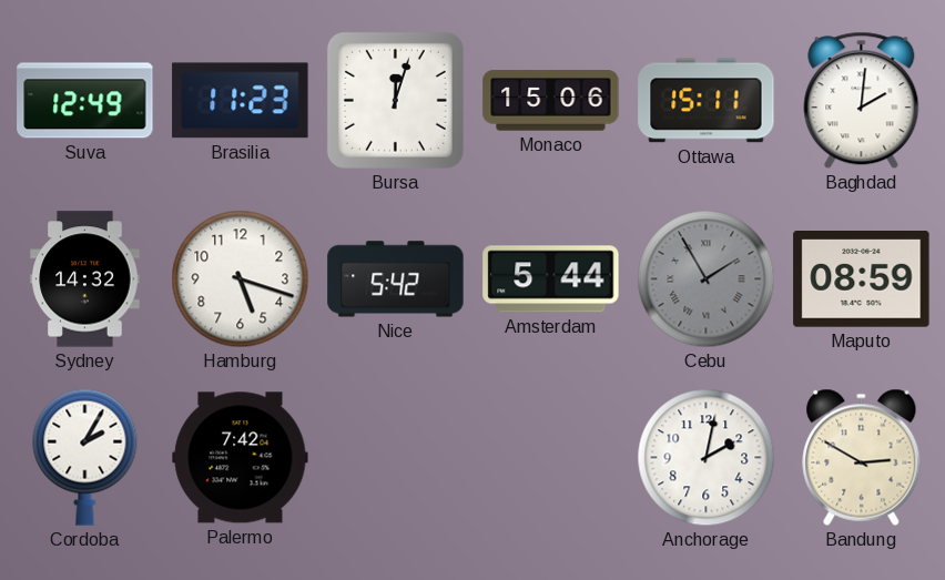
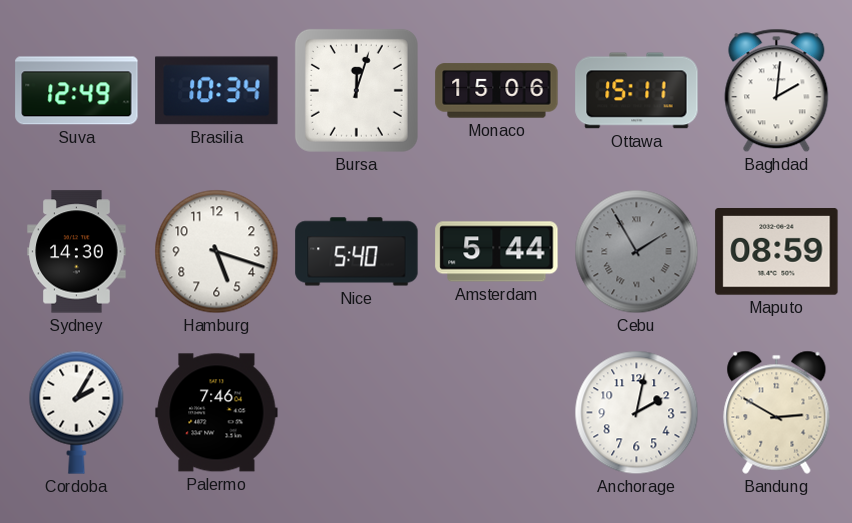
Brasilia: 11:23 -> 10:34 (217, 91)
Sydney: 14:32 -> 14:30 (77, 252)
Nice: 5:42 -> 5:40 (357, 252)
Palermo: 7:42 -> 7:46 (217, 413)
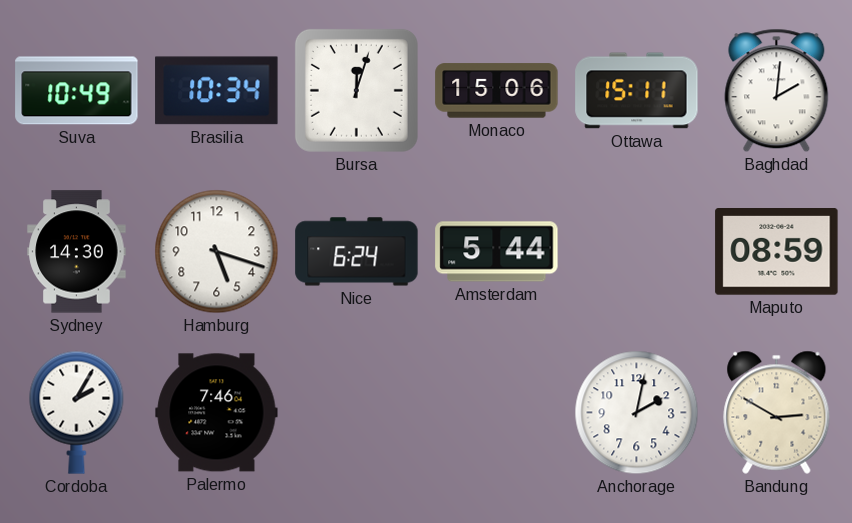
Suva: 12:49 -> 10:49 (77, 91)
Nice: 5:40 -> 6:24 (357, 252)
Cebu: 1:55 -> none (637, 252)
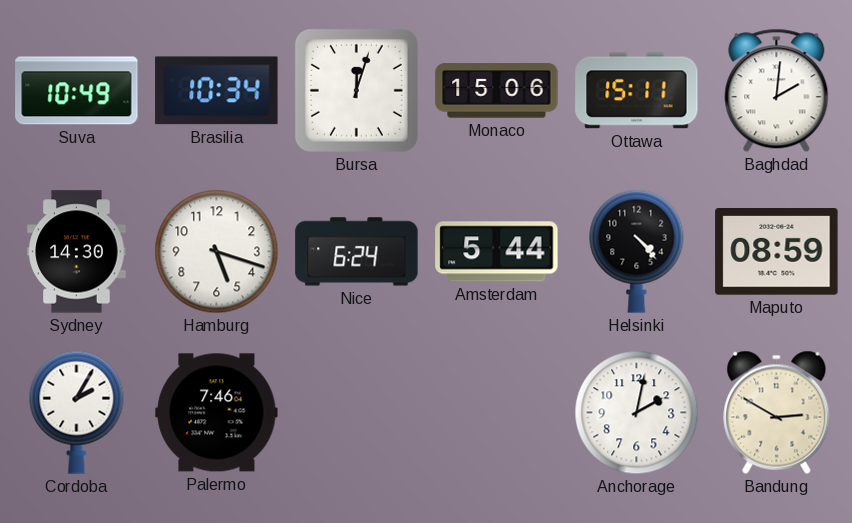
Helsinki: none -> 4:23 (637, 251)
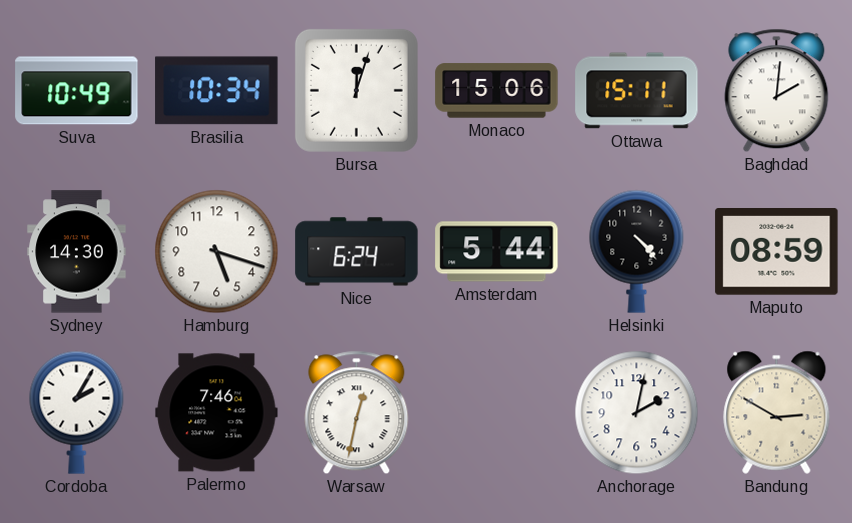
Warsaw: none -> 12:32 (357, 413)
